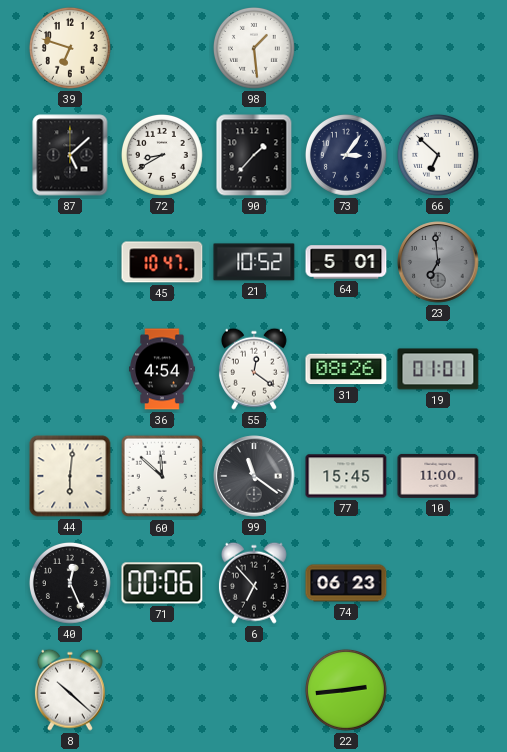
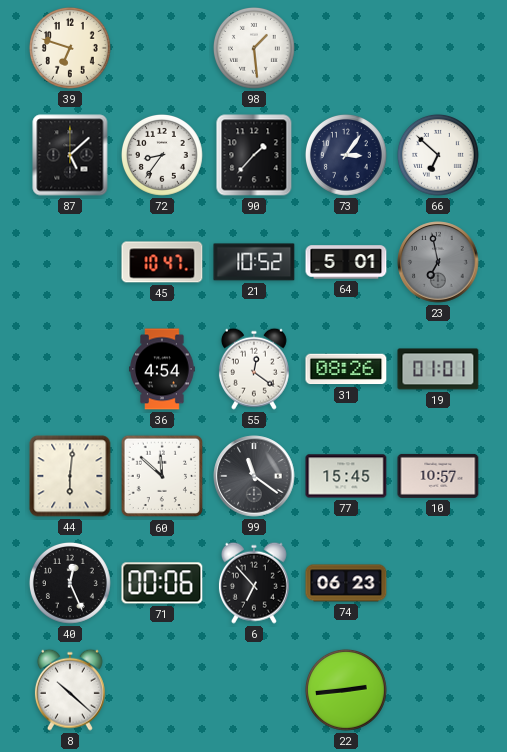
72: 8:40 -> 8:36 (162, 155)
23: 6:59 -> 6:58 (438, 262)
10: 11:00 -> 10:57 (438, 476)
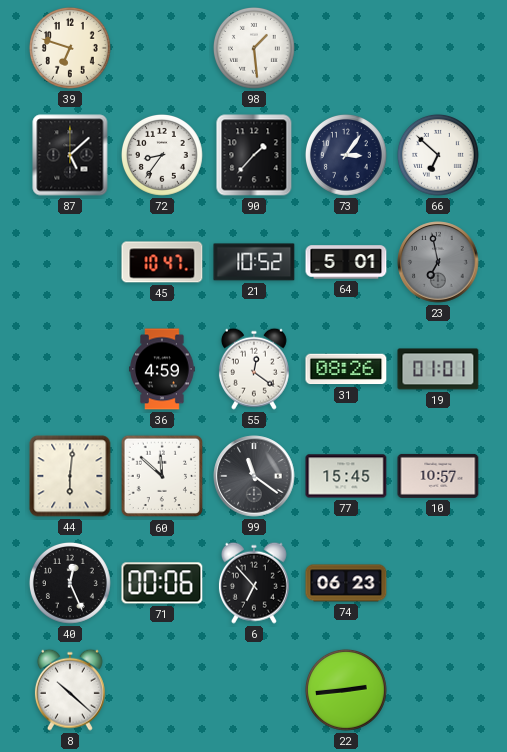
36: 4:54 -> 4:59 (162, 369)
